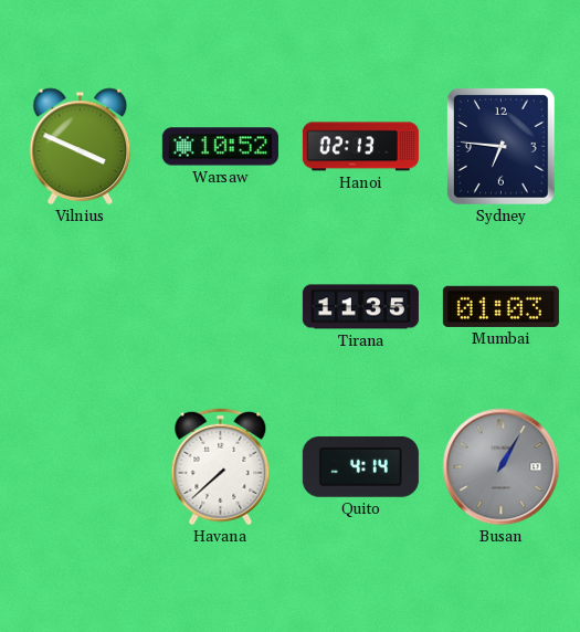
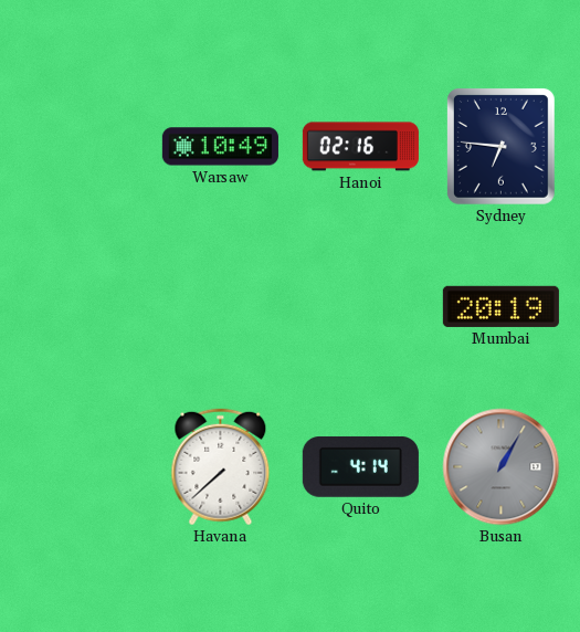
Vilnius: 3:49 -> none (81, 147)
Warsaw: 10:52 -> 10:49 (220, 147)
Hanoi: 02:13 -> 02:16 (360, 147)
Tirana: 11:35 -> none (360, 307)
Mumbai: 01:03 -> 20:19 (500, 306)
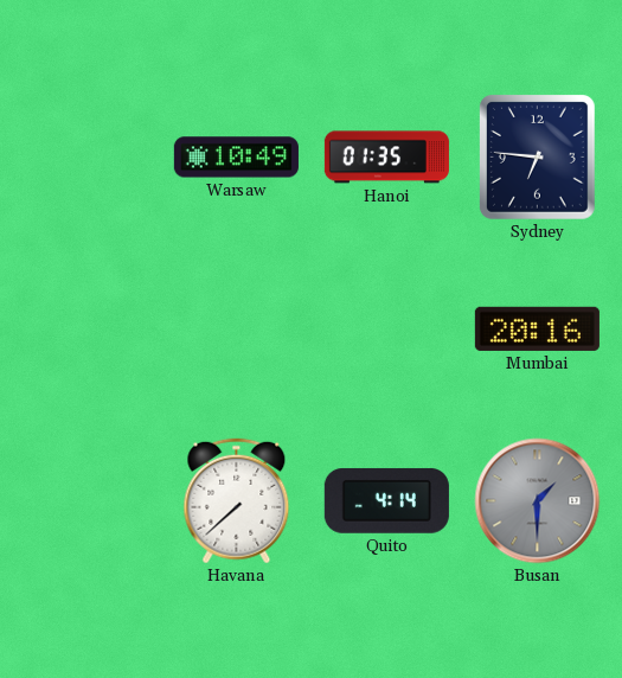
Hanoi: 02:16 -> 01:35 (386, 158)
Mumbai: 20:19 -> 20:16 (537, 328)
Busan: 1:05 -> 1:30 (538, 501)
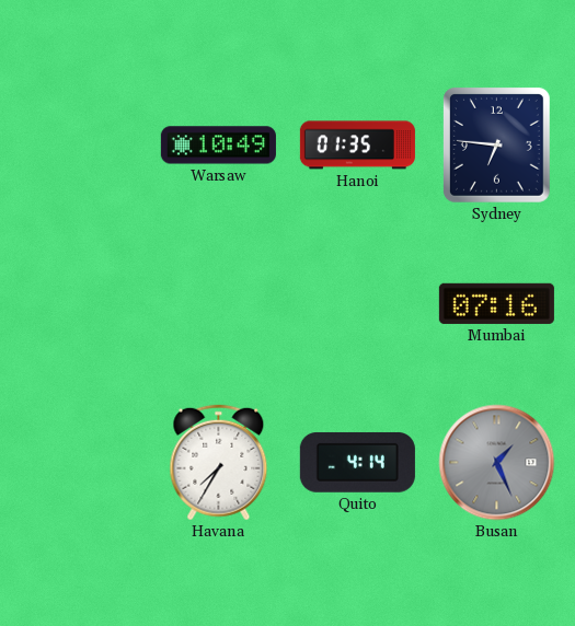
Mumbai: 20:16 -> 07:16 (496, 303)
Havana: 7:38 -> 7:35 (219, 463)
Busan: 1:30 -> 1:26 (497, 463)
